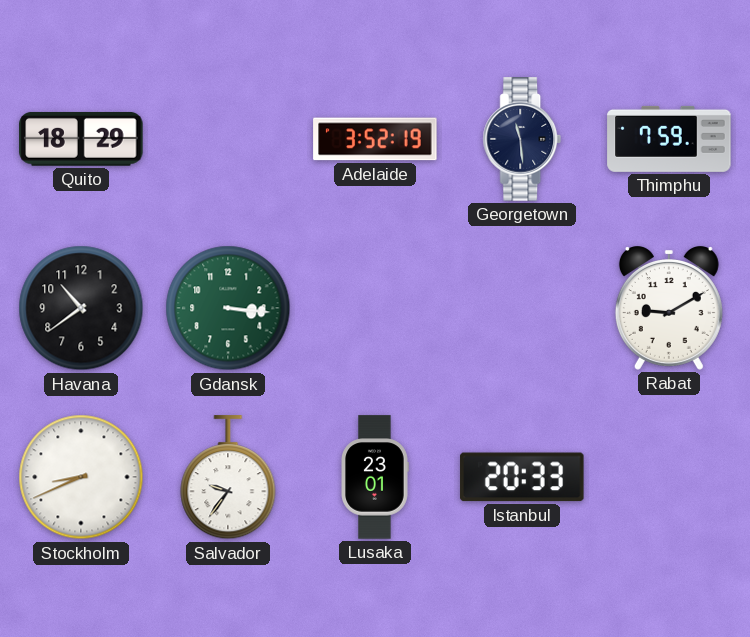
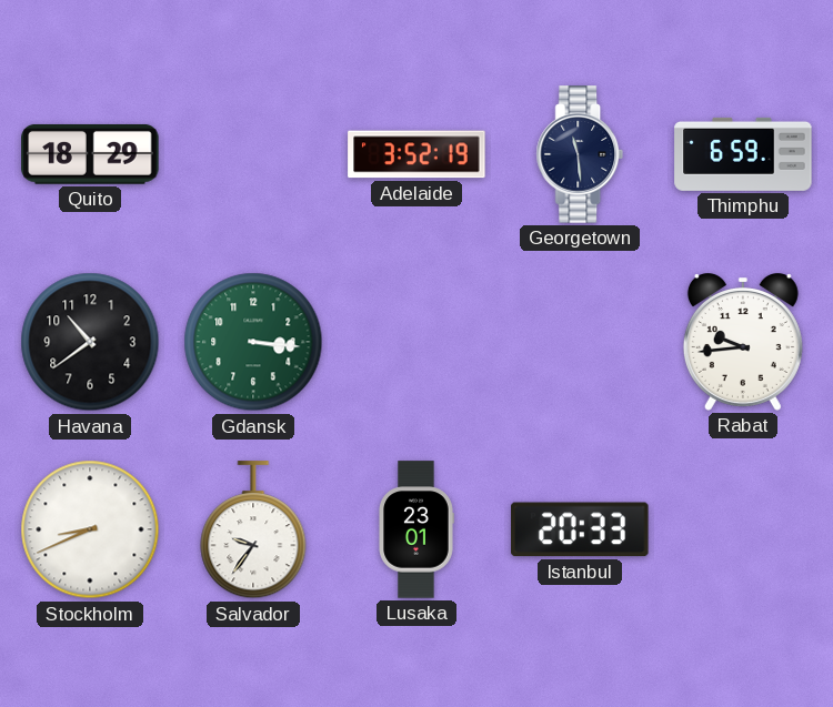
Thimphu: 7:59 -> 6:59 (743, 154)
Rabat: 9:10 -> 9:44 (743, 342)
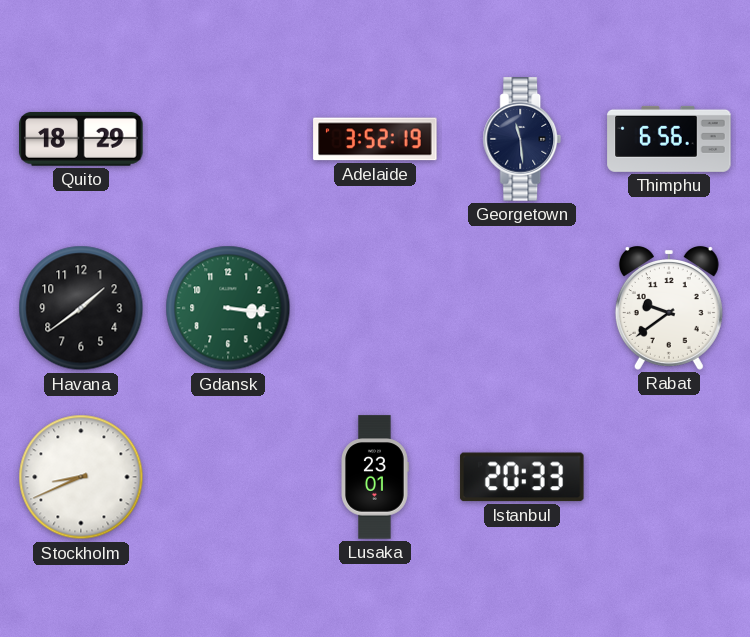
Thimphu: 6:59 -> 6:56 (669, 139)
Havana: 10:39 -> 1:39 (81, 308)
Rabat: 9:44 -> 9:39 (669, 308)
Salvador: 9:36 -> none (253, 531)
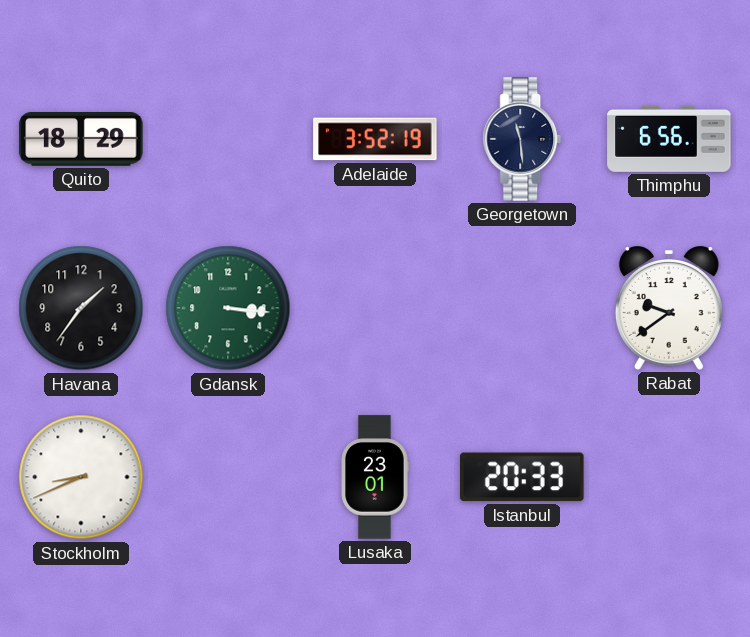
Havana: 1:39 -> 1:36 (81, 308)
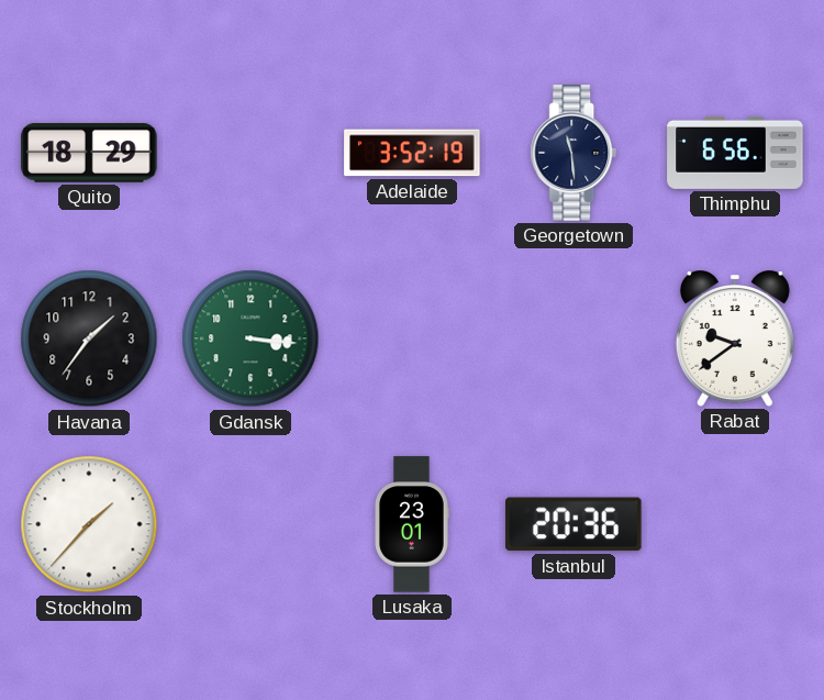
Stockholm: 8:41 -> 1:37 (89, 524)
Istanbul: 20:33 -> 20:36 (574, 524)
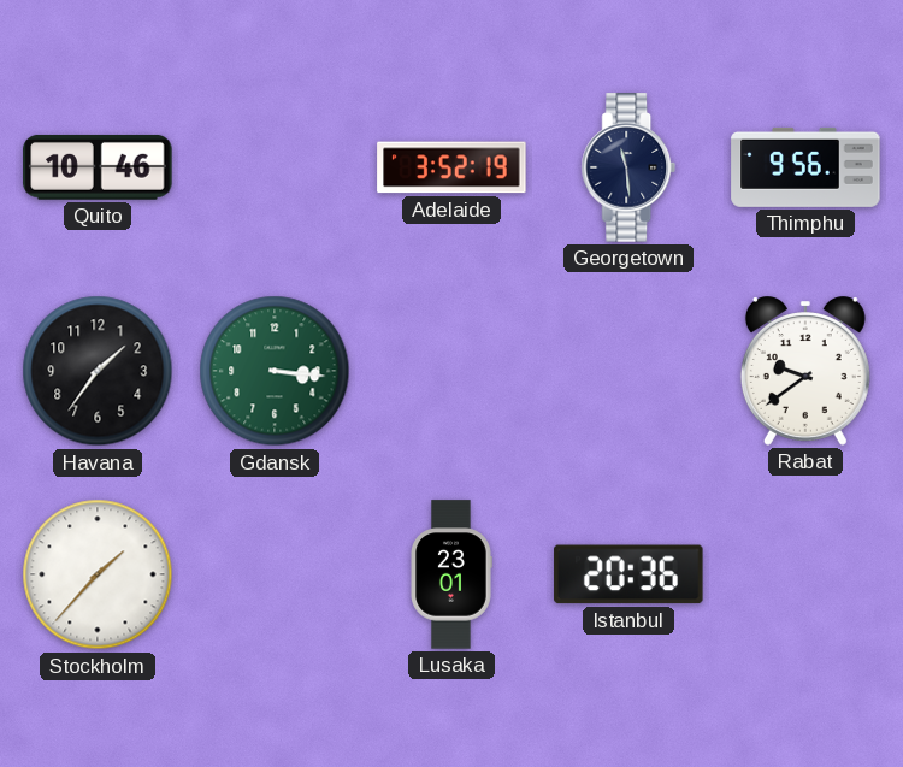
Quito: 18:29 -> 10:46 (98, 167)
Thimphu: 6:56 -> 9:56 (805, 167)
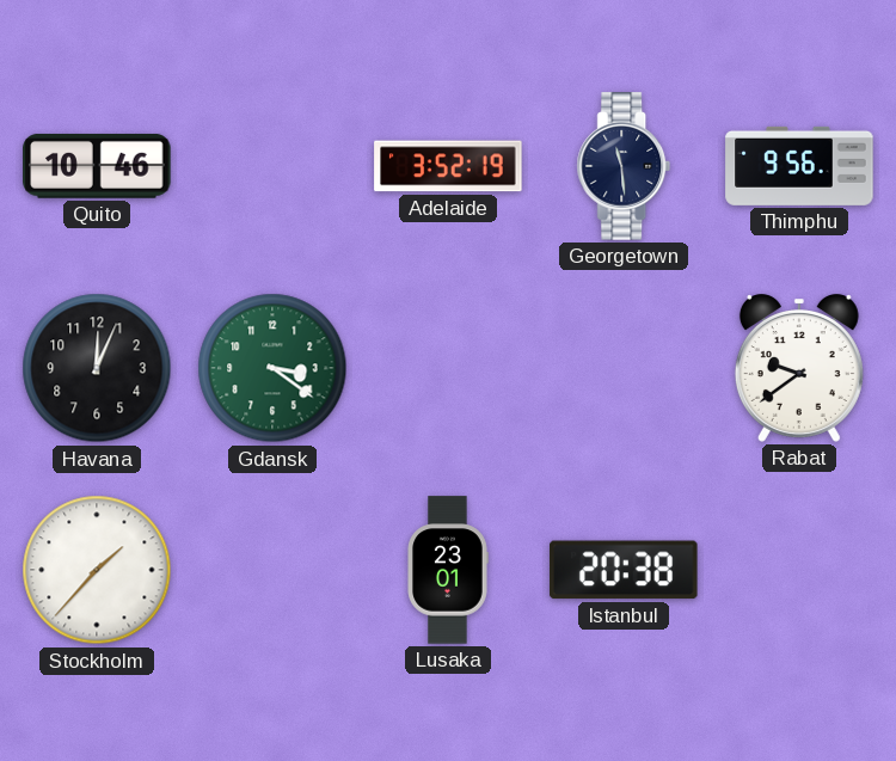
Havana: 1:36 -> 12:04 (97, 368)
Gdansk: 3:16 -> 3:21 (272, 368)
Istanbul: 20:36 -> 20:38 (624, 570)
